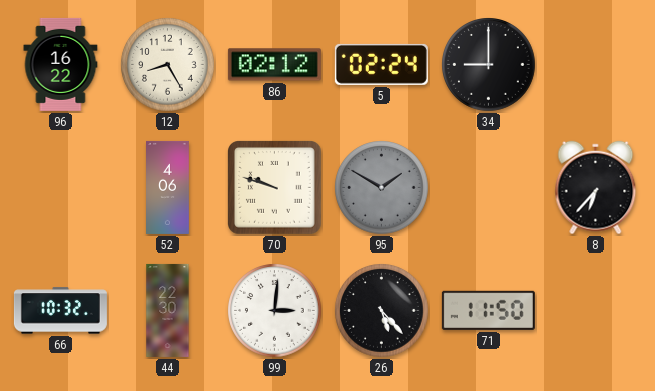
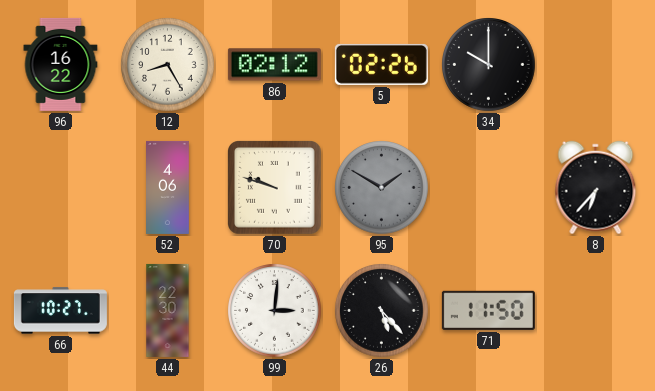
5: 02:24 -> 02:26 (381, 64)
34: 9:00 -> 10:00 (489, 65)
66: 10:32 -> 10:27 (60, 311)
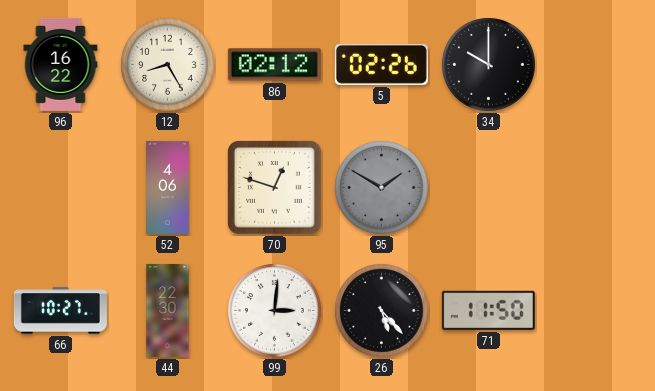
70: 9:48 -> 12:48 (275, 188)
8: 6:37 -> none (596, 188)
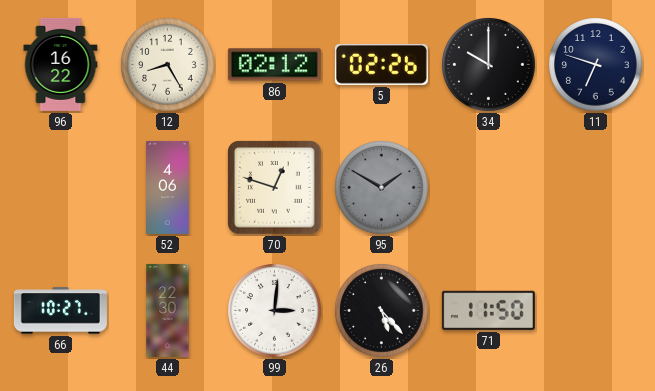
11: none -> 6:48 (596, 65)
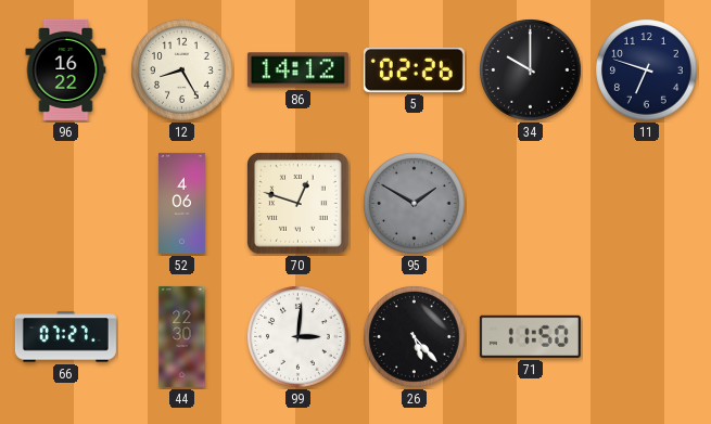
86: 02:12 -> 14:12 (297, 70)
66: 10:27 -> 07:27 (65, 337)
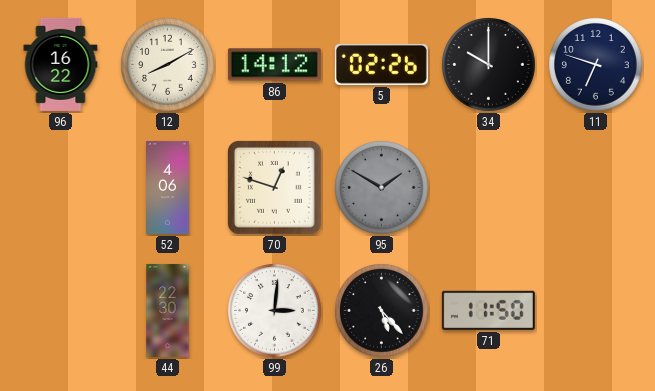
12: 8:25 -> 8:10 (168, 65)
66: 07:27 -> none (65, 337)
